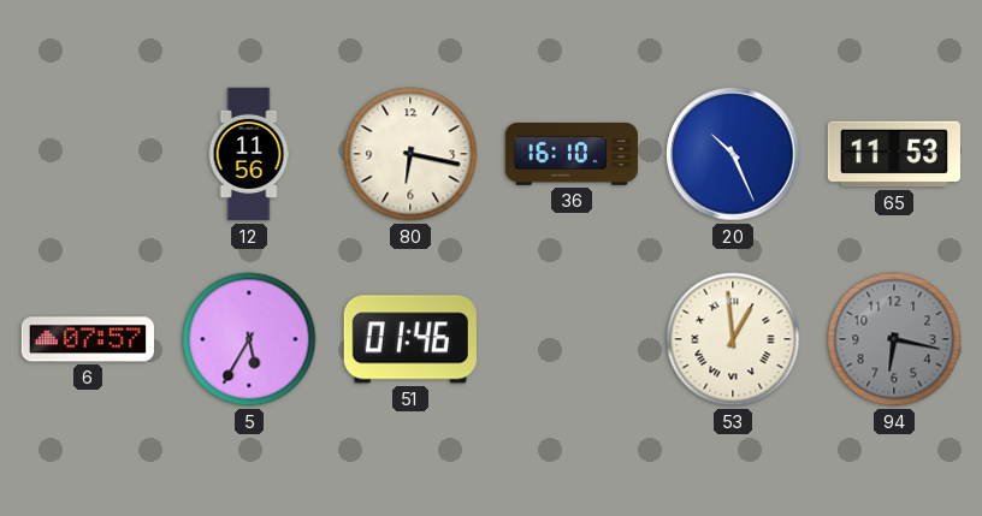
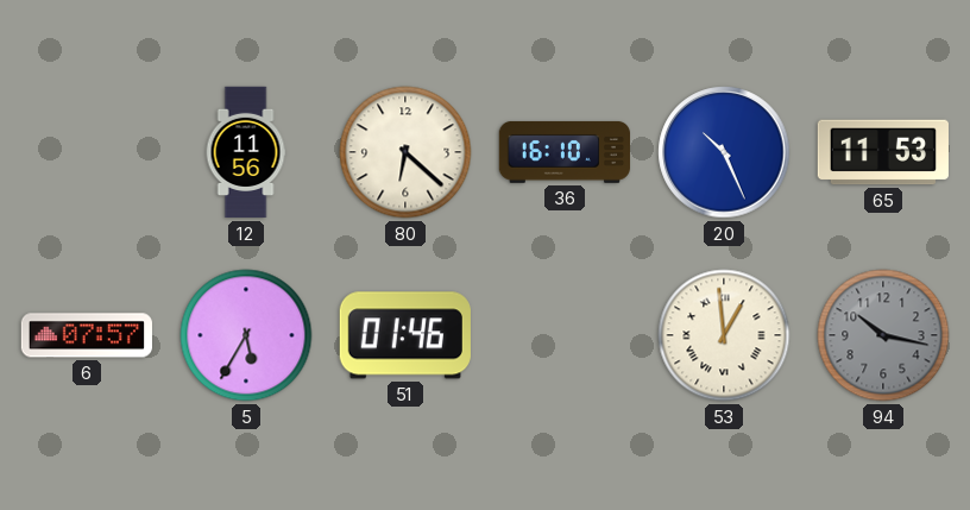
80: 6:17 -> 6:22 (405, 152)
94: 6:17 -> 10:17 (883, 335)
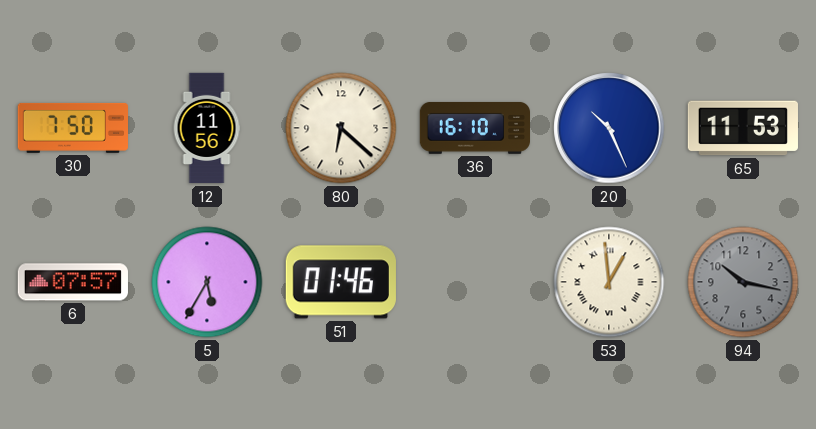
30: none -> 7:50 (72, 128)
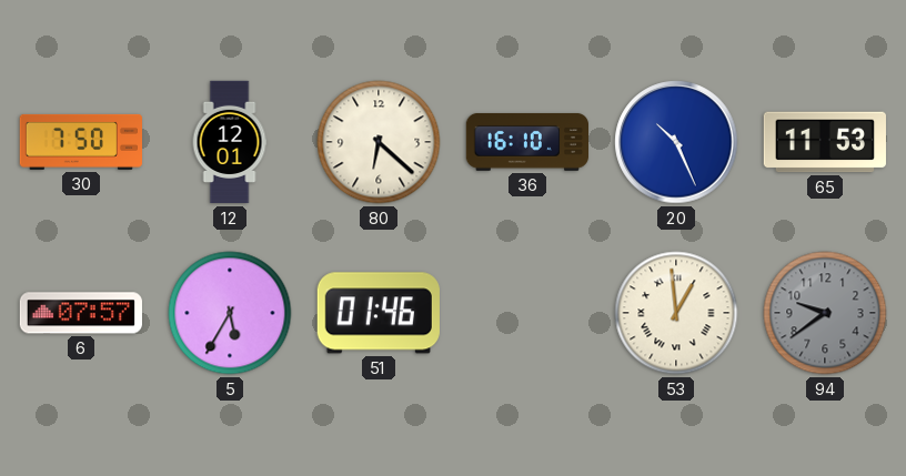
12: 11:56 -> 12:01 (230, 142)
94: 10:17 -> 9:39 (825, 313)
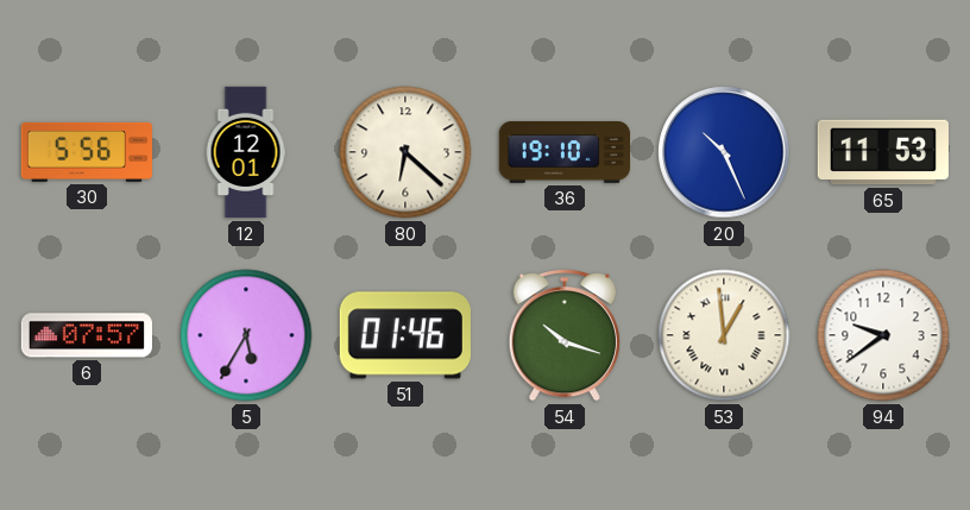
30: 7:50 -> 5:56 (86, 152)
36: 16:10 -> 19:10 (563, 152)
54: none -> 10:18 (565, 335)
94 dial: grey -> white (883, 335)
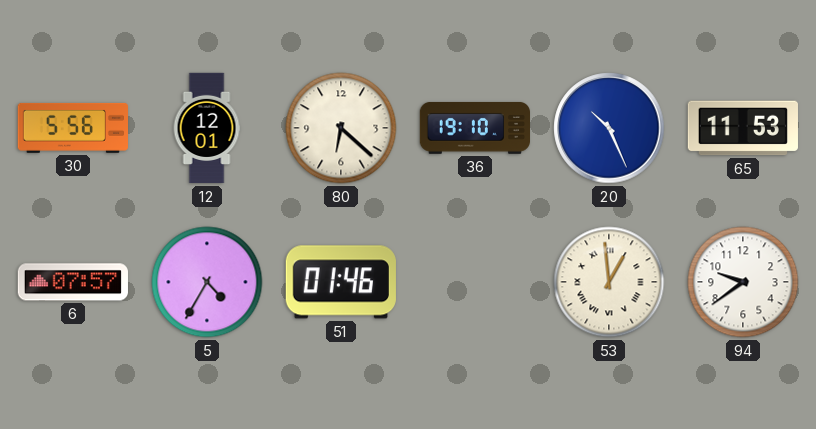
5: 5:35 -> 4:35 (207, 282)
54: 10:18 -> none (565, 335)
